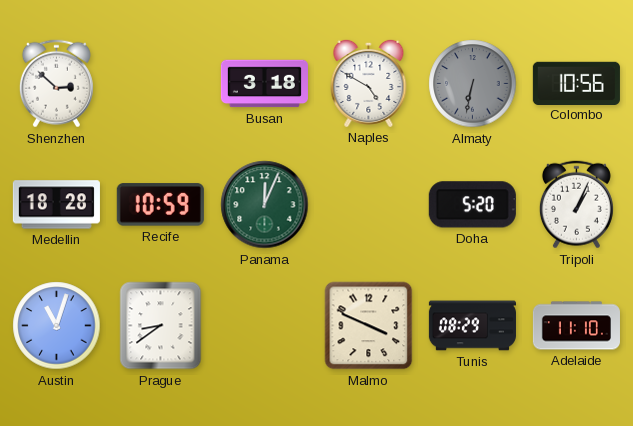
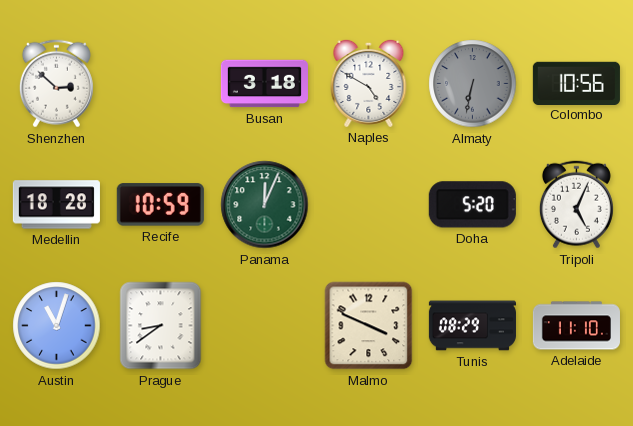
Tripoli: 1:04 -> 5:04 (576, 205)
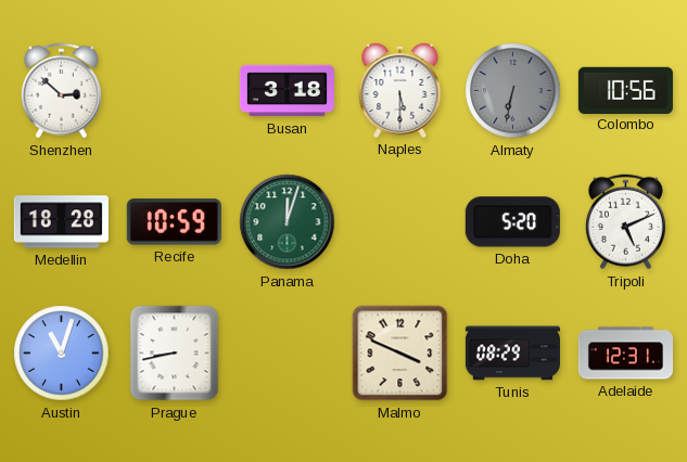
Naples: 4:50 -> 5:30 (400, 90)
Panama: 12:04 -> 12:03 (288, 222)
Tripoli: 5:04 -> 5:11 (625, 222)
Prague: 8:39 -> 8:43 (175, 354)
Adelaide: 11:10 -> 12:31 (625, 354)
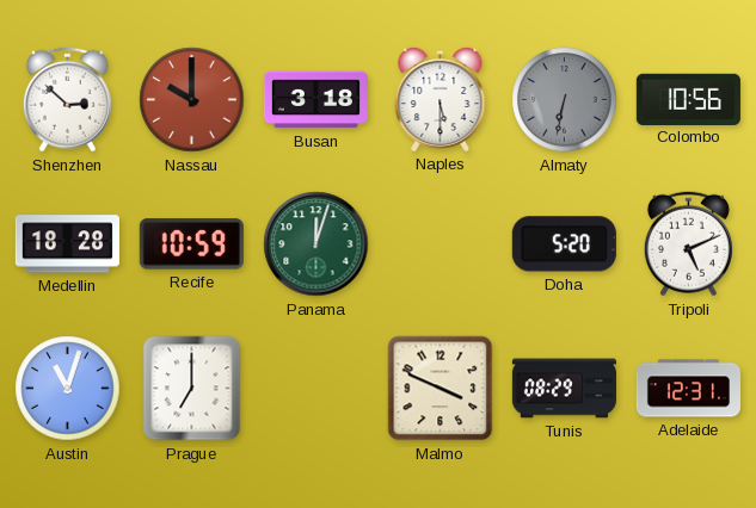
Nassau: none -> 10:00 (192, 100)
Prague: 8:43 -> 7:00 (192, 389)
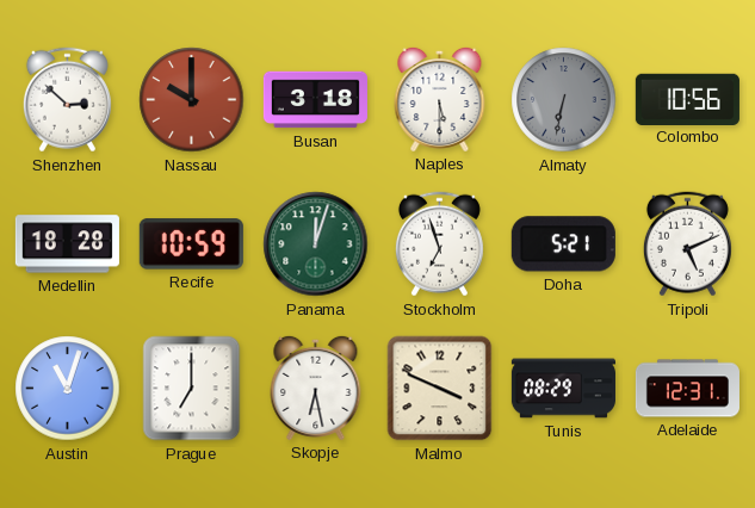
Stockholm: none -> 6:57 (439, 244)
Doha: 5:20 -> 5:21 (563, 244)
Skopje: none -> 6:28 (316, 388)
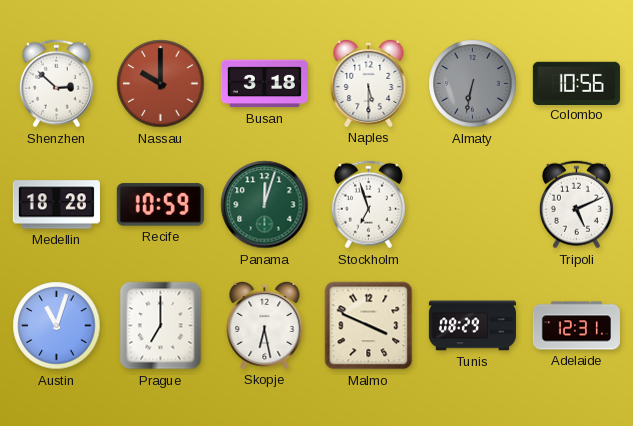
Doha: 5:21 -> none (563, 244)
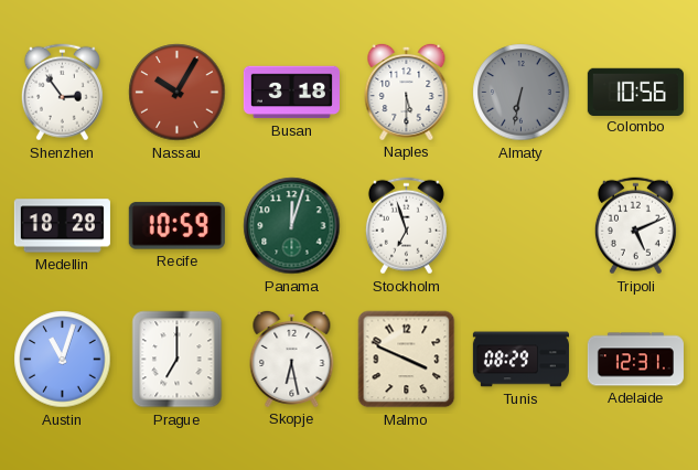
Shenzhen: 2:52 -> 2:54 (62, 93)
Nassau: 10:00 -> 10:05 (178, 93)
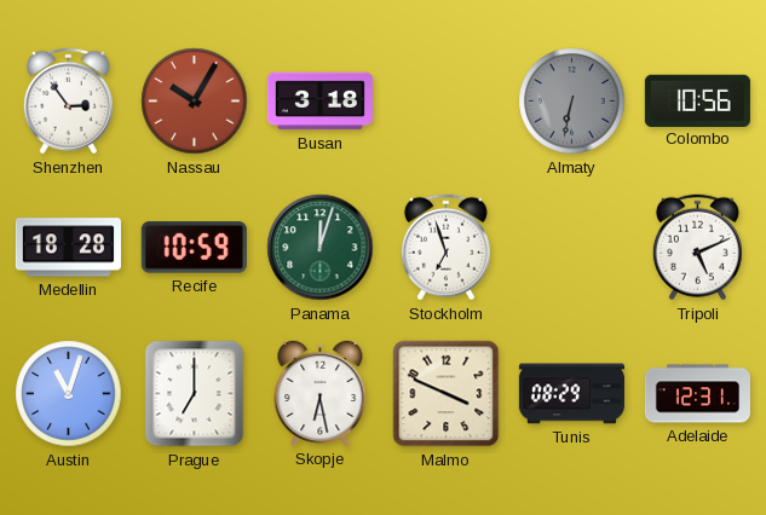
Naples: 5:30 -> none (407, 92)
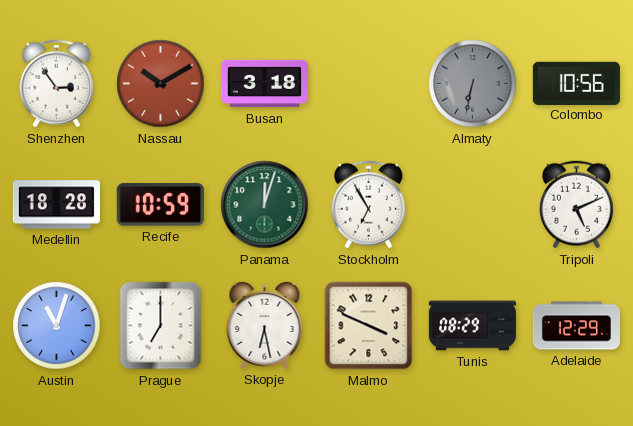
Nassau: 10:05 -> 10:10 (161, 84)
Stockholm: 6:57 -> 6:55 (368, 205)
Adelaide: 12:31 -> 12:29 (576, 326)
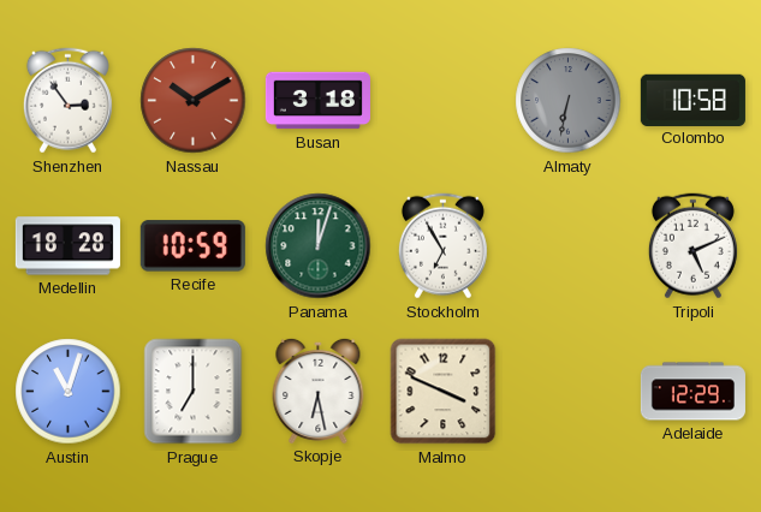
Colombo: 10:56 -> 10:58 (692, 100)
Tunis: 08:29 -> none (472, 326)
